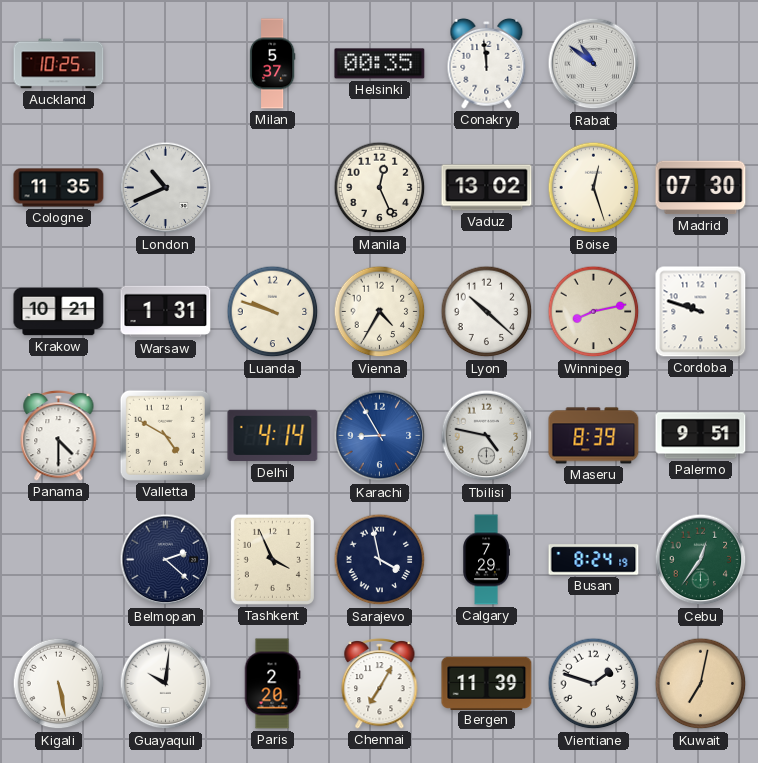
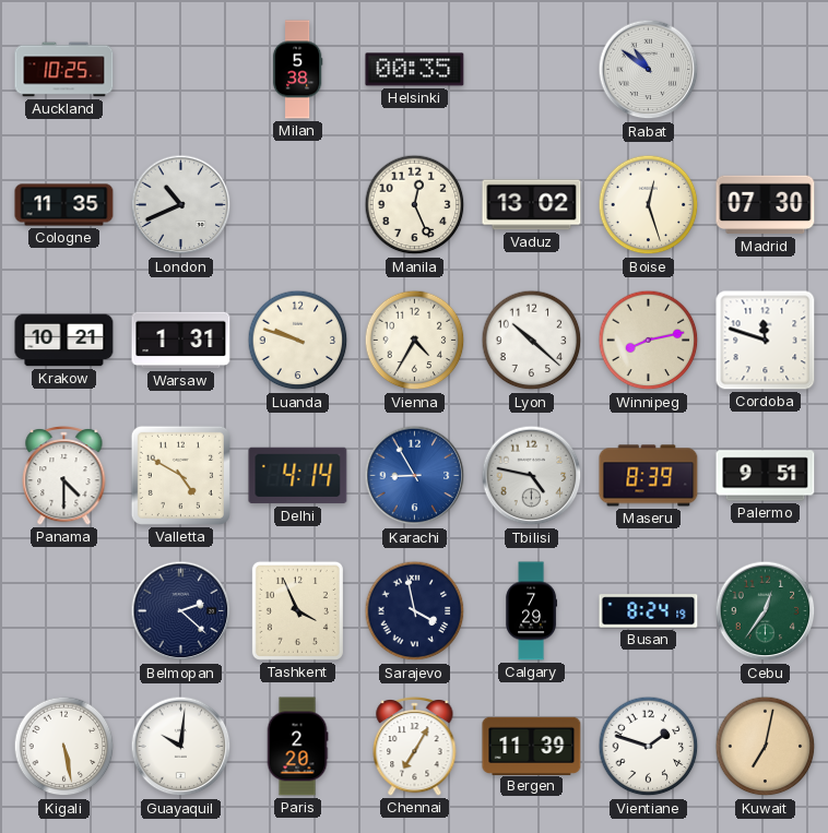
Milan: 5:37 -> 5:38 (297, 70)
Conakry: 11:59 -> none (487, 63)
Cordoba: 9:48 -> 11:48 (766, 341)
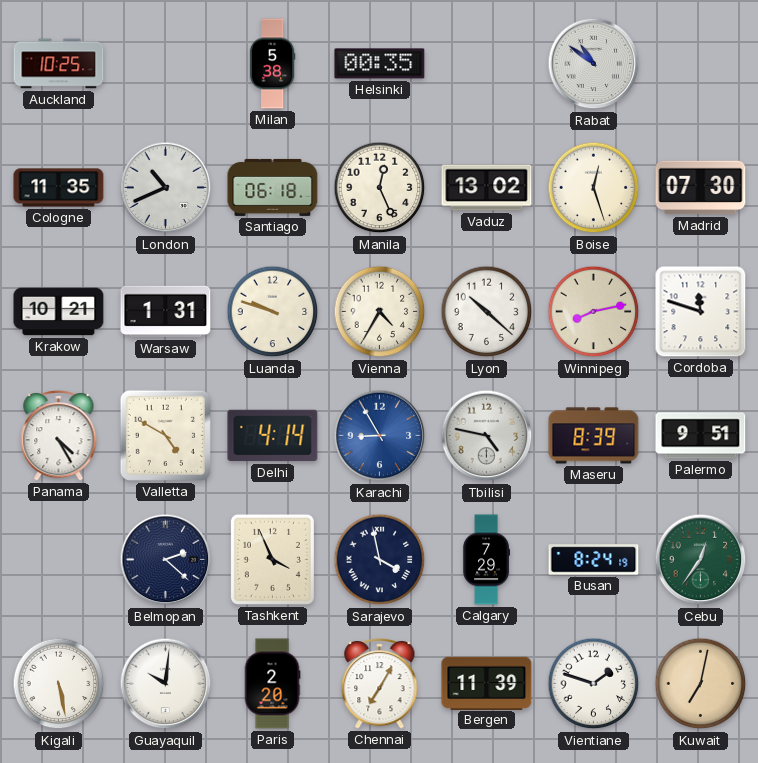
Santiago: none -> 06:18 (273, 187)
Panama: 4:30 -> 4:25 (59, 436)
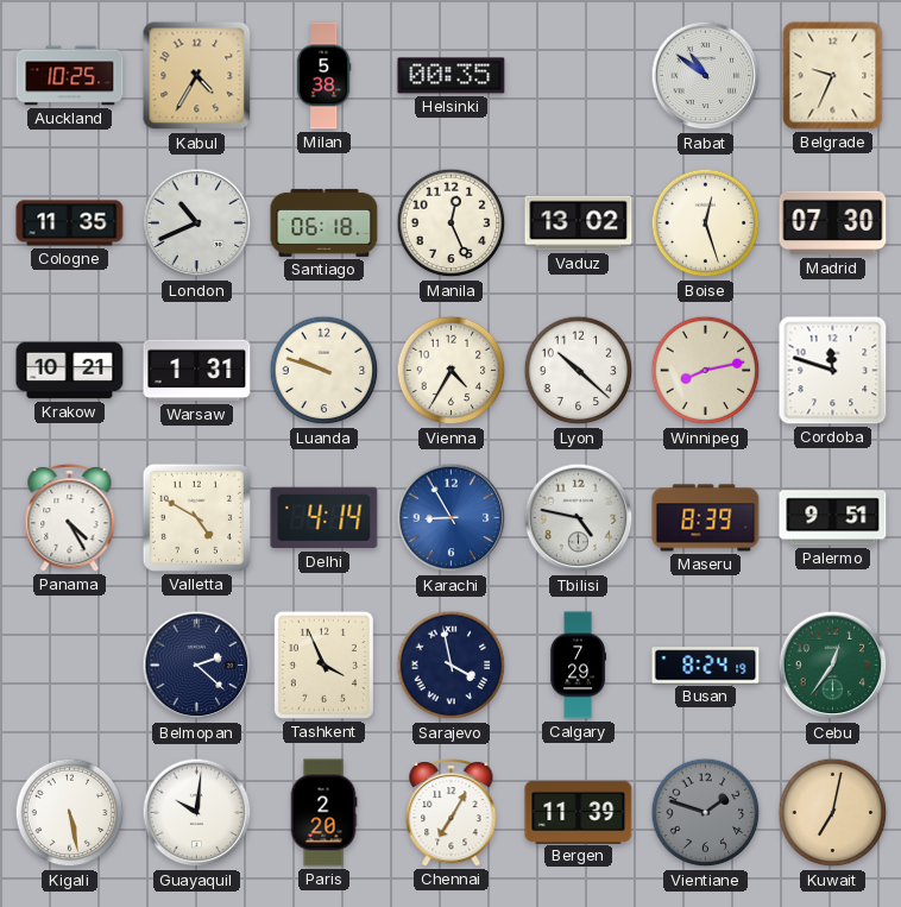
Kabul: none -> 4:35 (197, 76)
Belgrade: none -> 9:34 (833, 76)
Vientiane dial: white -> grey (706, 813)
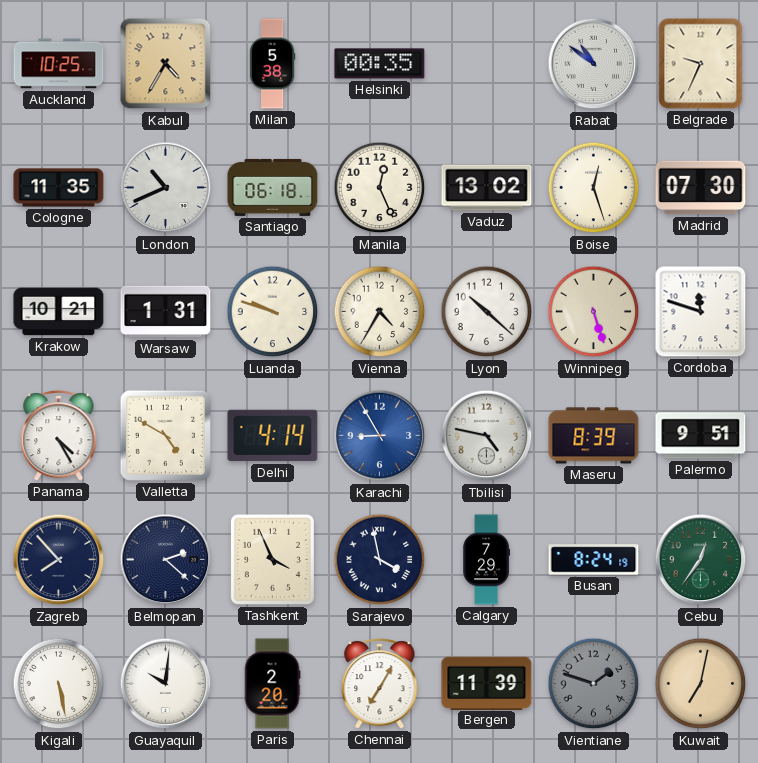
Winnipeg: 8:13 -> 5:27 (594, 312)
Zagreb: none -> 7:53 (59, 560)
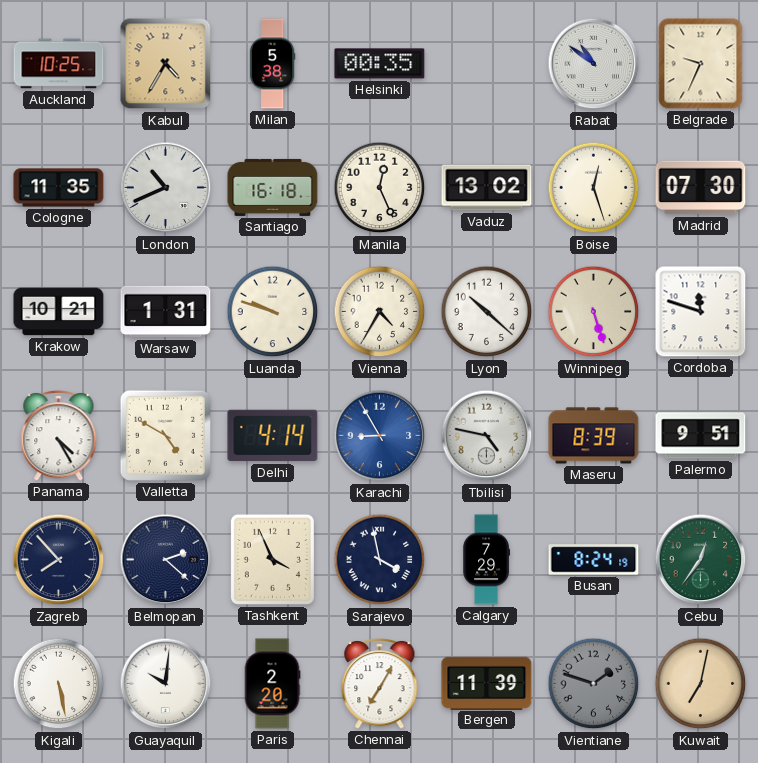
Santiago: 06:18 -> 16:18 (273, 187)
